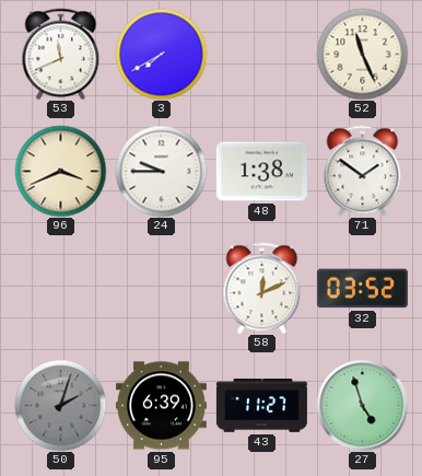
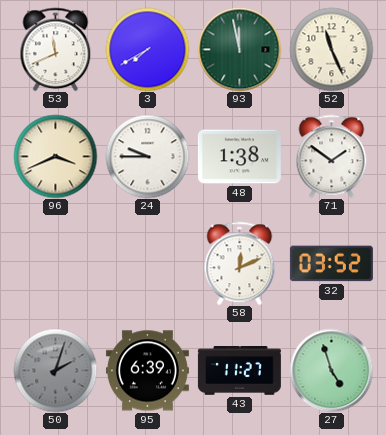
93: none -> 11:58 (239, 49)
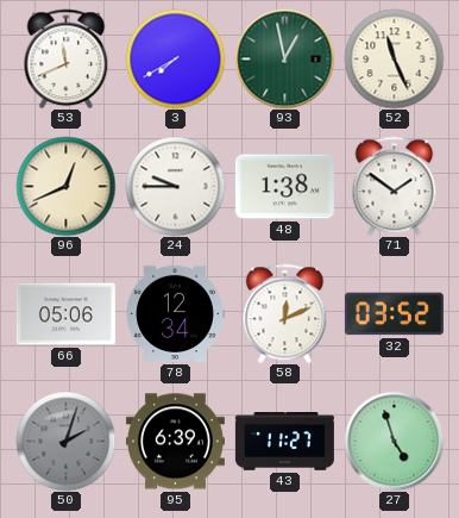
93: 11:58 -> 12:58 (284, 58)
96: 3:41 -> 12:41 (65, 186)
66: none -> 05:06 (65, 314)
78: none -> 12:34 (175, 313)
